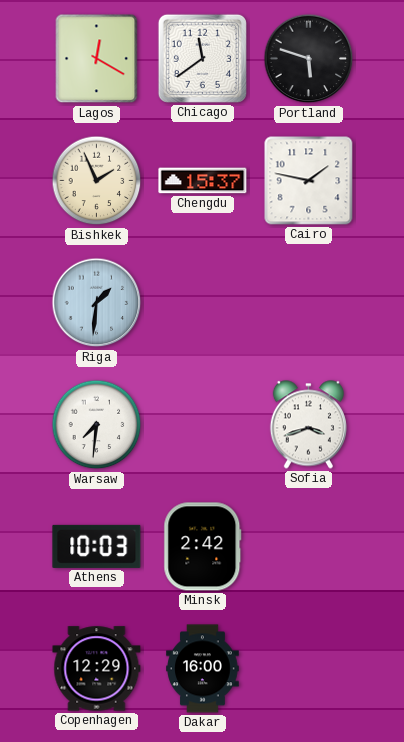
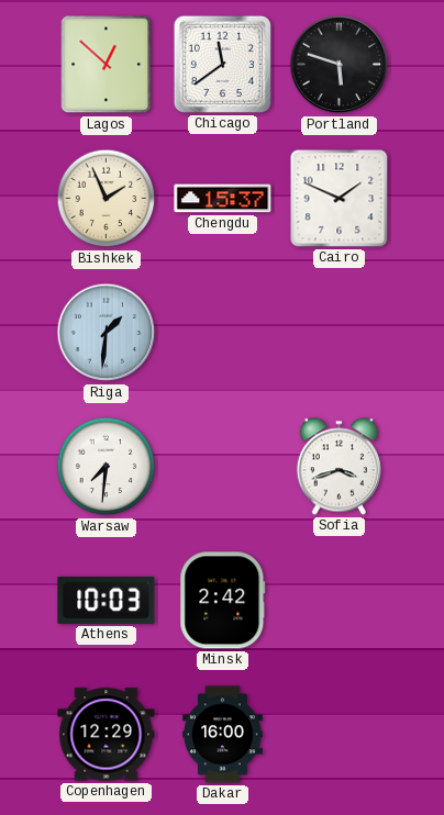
Lagos: 12:20 -> 12:52 (107, 65)
Cairo: 1:47 -> 1:49 (340, 199)
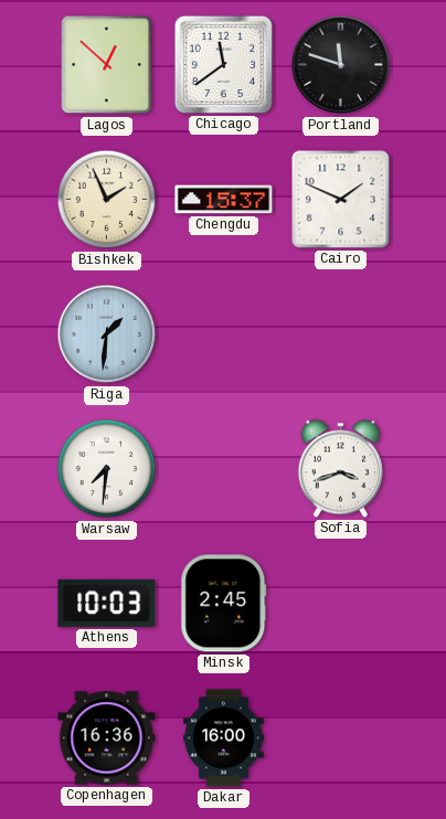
Portland: 5:48 -> 11:48 (341, 65)
Minsk: 2:42 -> 2:45 (224, 604)
Copenhagen: 12:29 -> 16:36 (107, 738)
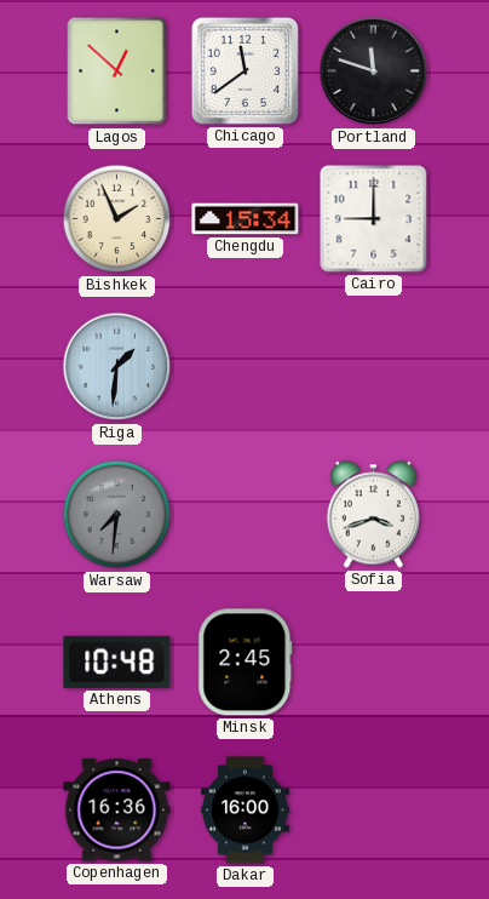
Chengdu: 15:37 -> 15:34 (246, 219)
Cairo: 1:49 -> 9:00 (374, 219)
Warsaw dial: white -> grey (117, 515)
Athens: 10:03 -> 10:48 (117, 662)
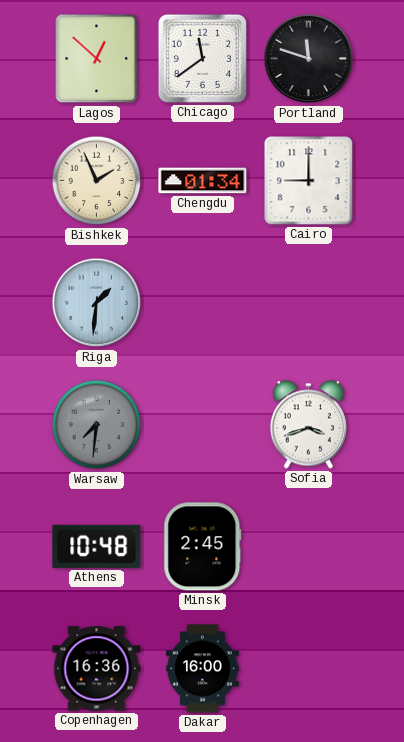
Chengdu: 15:34 -> 01:34 (203, 181)
